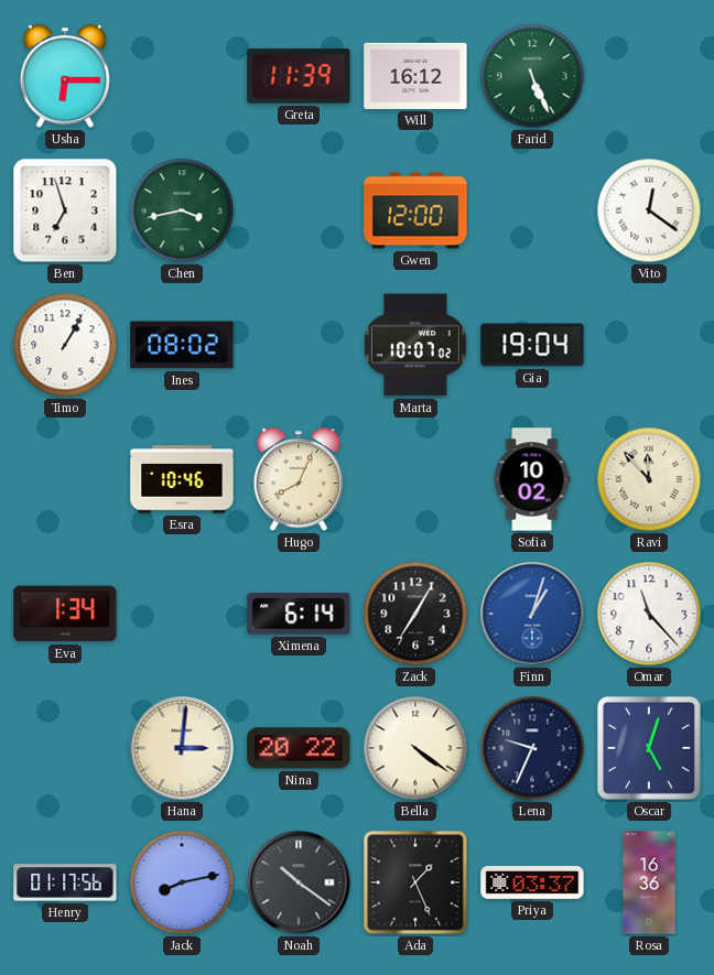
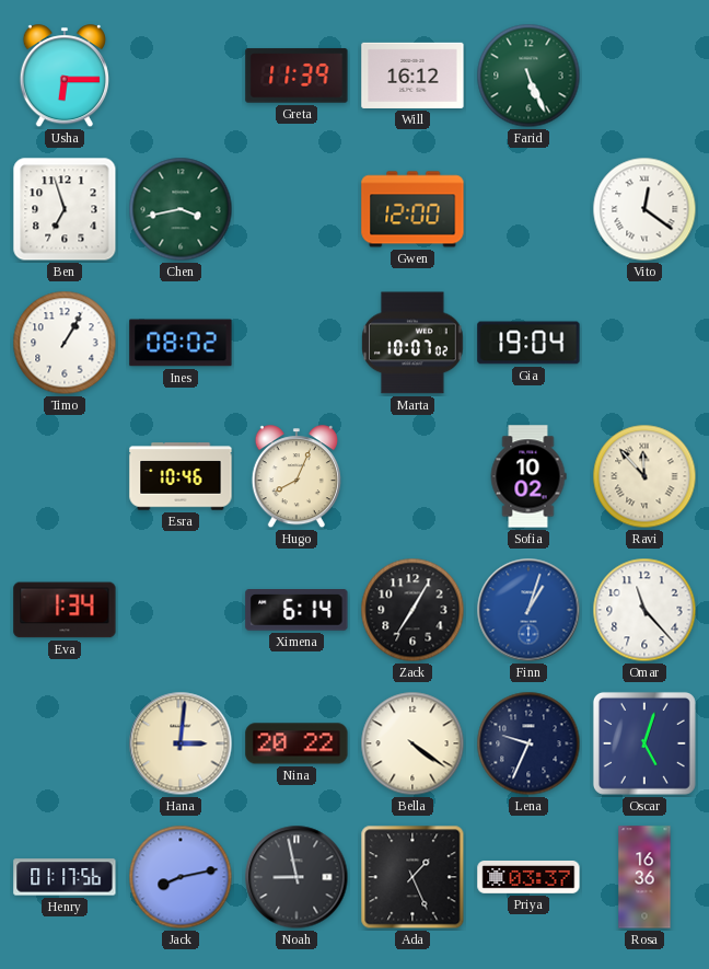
Noah: 10:21 -> 8:58 (297, 877)
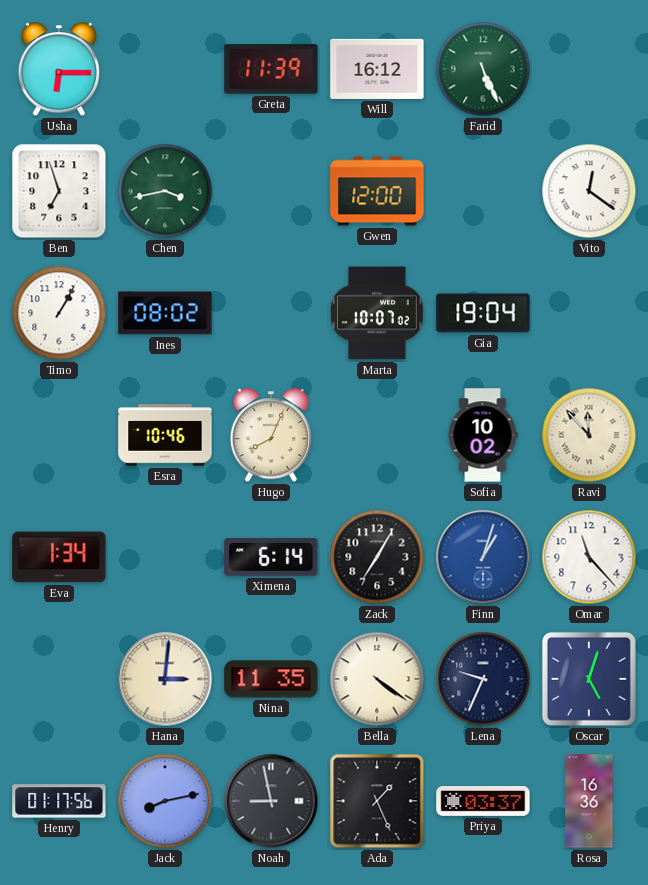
Nina: 20:22 -> 11:35 (271, 679)
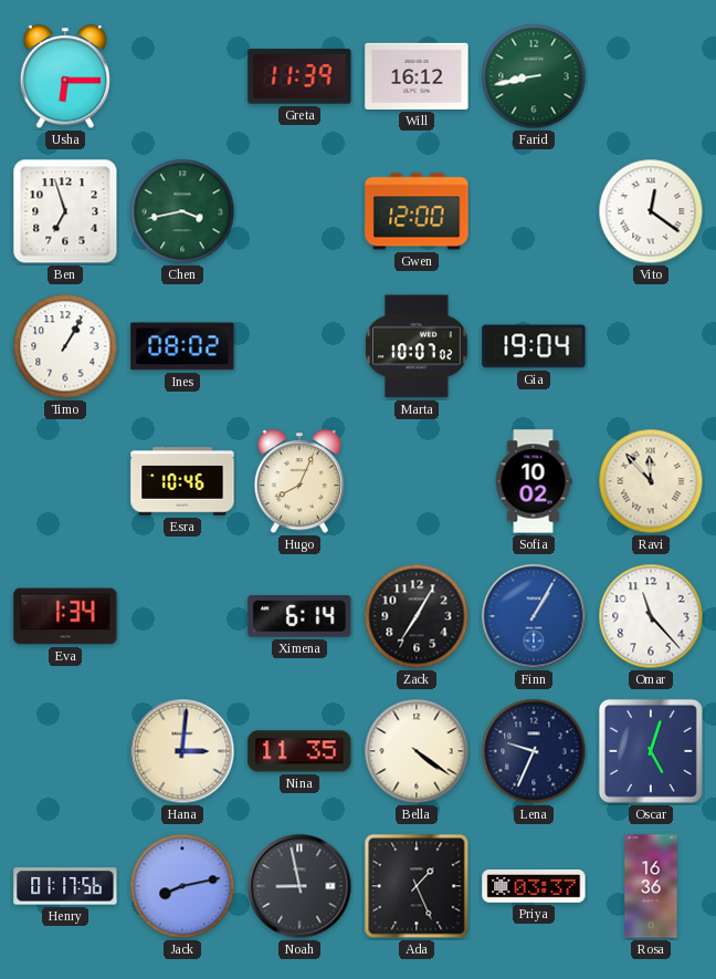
Farid: 5:26 -> 8:43 (534, 76)
Finn: 1:03 -> 1:05 (534, 616)
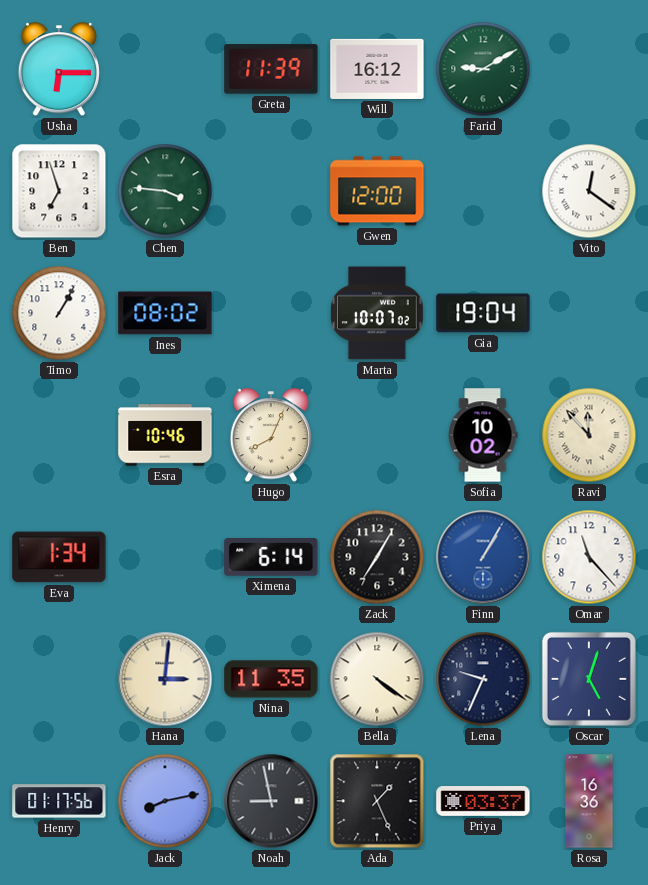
Farid: 8:43 -> 9:10 (483, 69)
Chen: 3:43 -> 3:46 (165, 191)
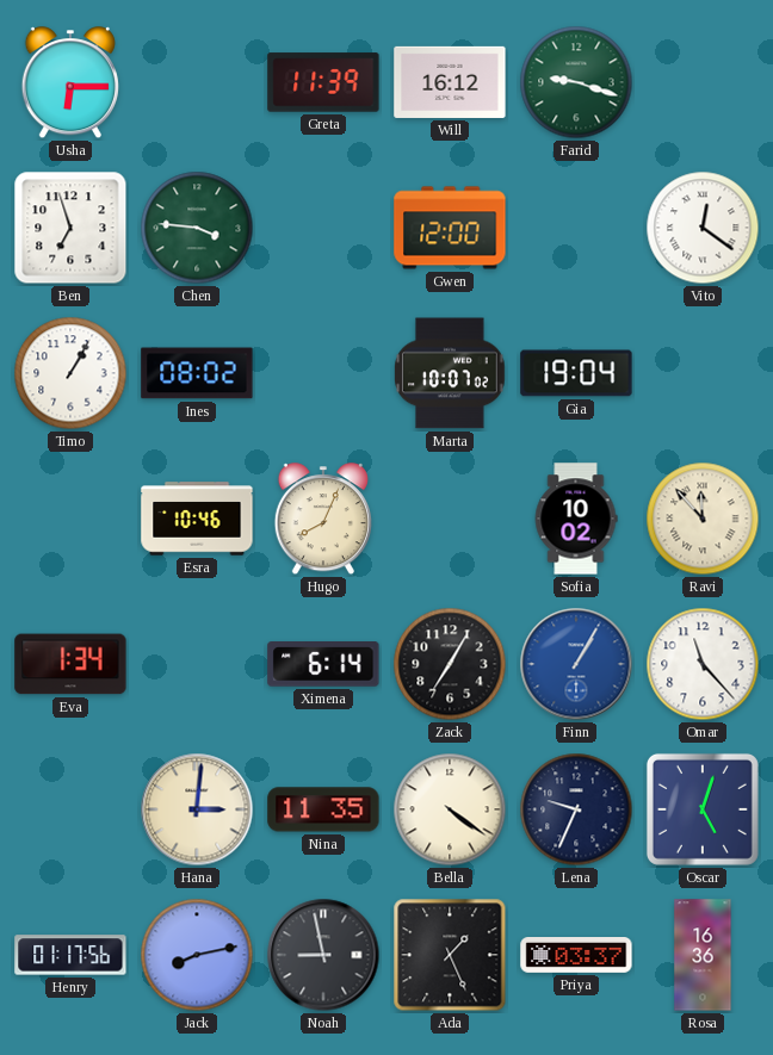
Farid: 9:10 -> 9:18 (576, 82)
